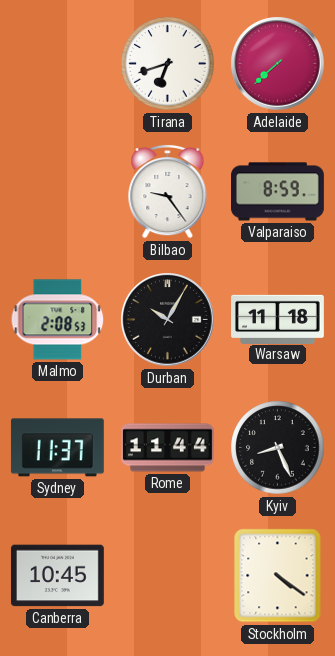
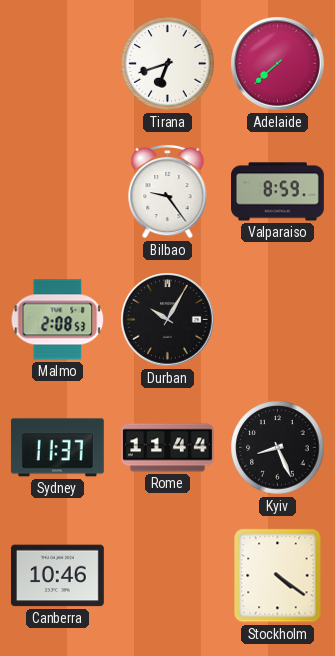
Warsaw: 11:18 -> none (278, 319)
Canberra: 10:45 -> 10:46 (57, 576)
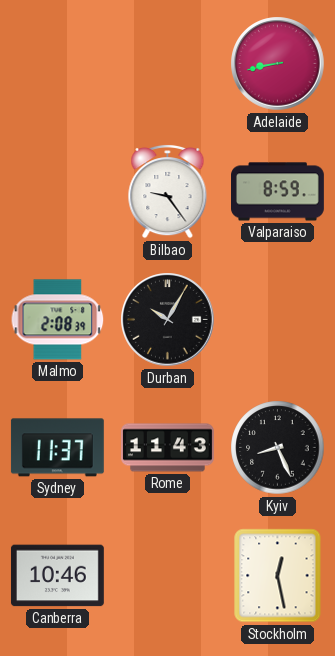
Tirana: 6:42 -> none (168, 64)
Adelaide: 7:38 -> 8:43 (278, 64)
Malmo: 2:08:53 -> 2:08:39 (58, 320)
Rome: 11:44 -> 11:43 (168, 448)
Stockholm: 4:21 -> 12:28 (278, 576)
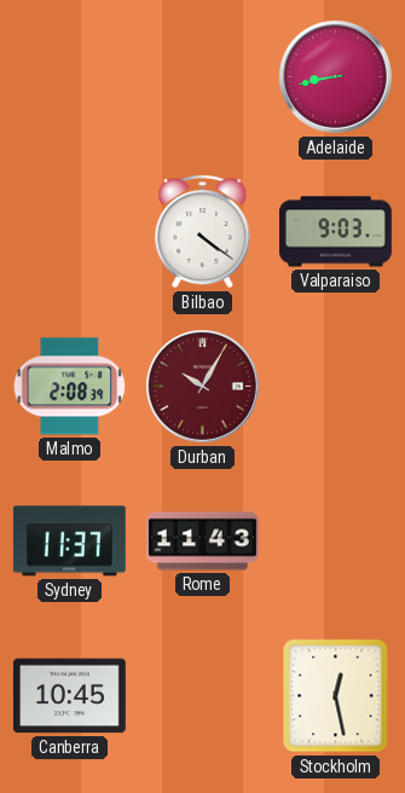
Bilbao: 9:24 -> 4:21 (203, 231)
Valparaiso: 8:59 -> 9:03 (336, 232)
Durban dial: black -> burgundy (203, 387)
Kyiv: 8:26 -> none (278, 448)
Canberra: 10:46 -> 10:45 (69, 696)
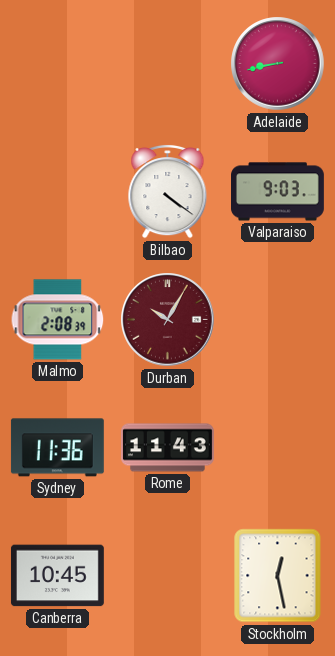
Sydney: 11:37 -> 11:36 (57, 448)
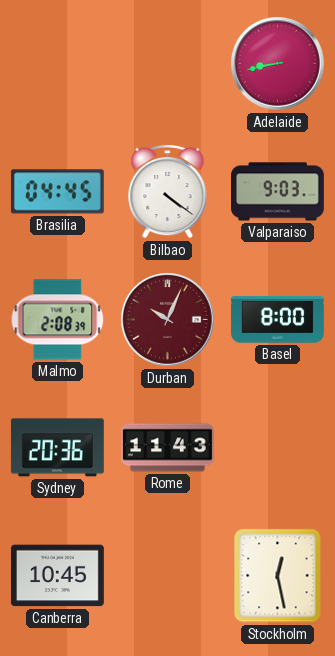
Brasilia: none -> 04:45 (57, 192)
Durban: 10:05 -> 10:04 (168, 320)
Basel: none -> 8:00 (277, 320)
Sydney: 11:36 -> 20:36 (57, 448)
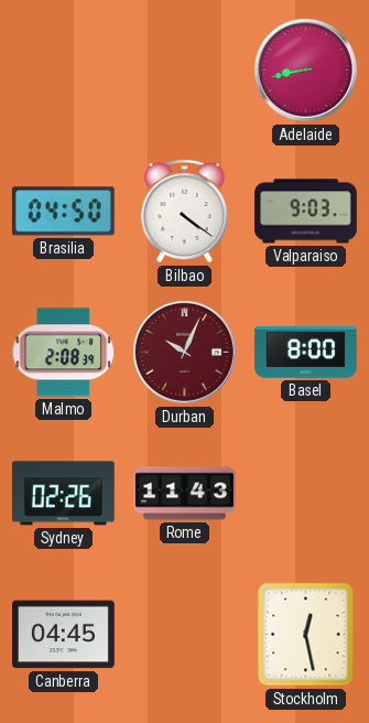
Brasilia: 04:45 -> 04:50 (63, 212)
Sydney: 20:36 -> 02:26 (63, 494)
Canberra: 10:45 -> 04:45 (63, 635)
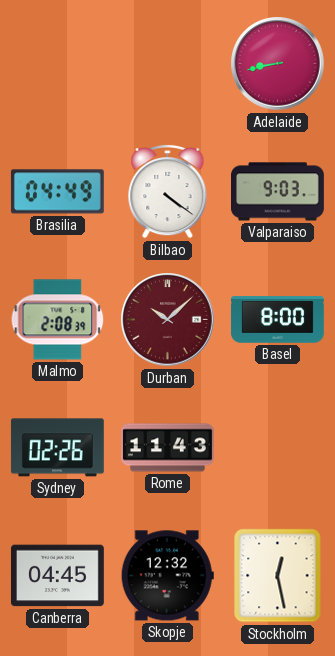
Brasilia: 04:50 -> 04:49 (57, 192)
Durban: 10:04 -> 10:08 (168, 320)
Skopje: none -> 12:32 (167, 576)
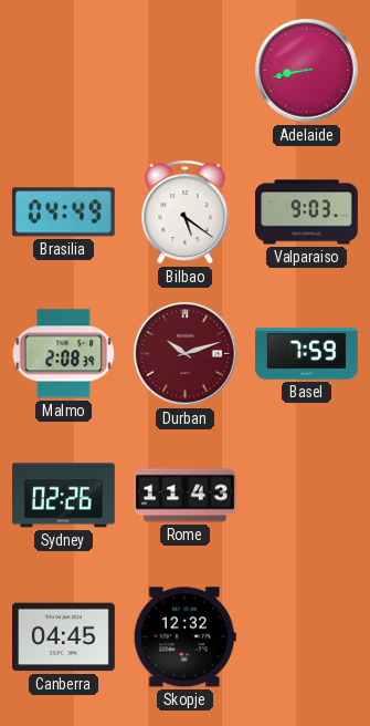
Bilbao: 4:21 -> 5:21 (186, 211)
Durban: 10:08 -> 10:12 (186, 354)
Basel: 8:00 -> 7:59 (306, 354)
Stockholm: 12:28 -> none (278, 576)
